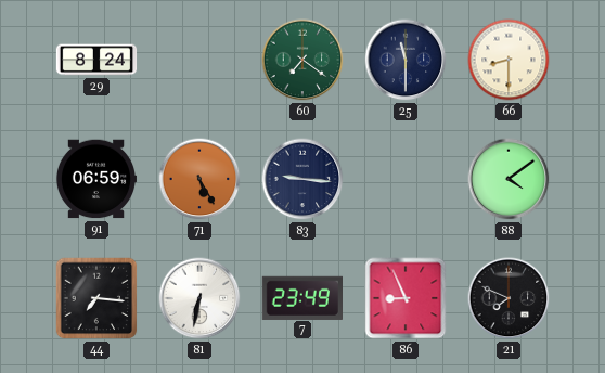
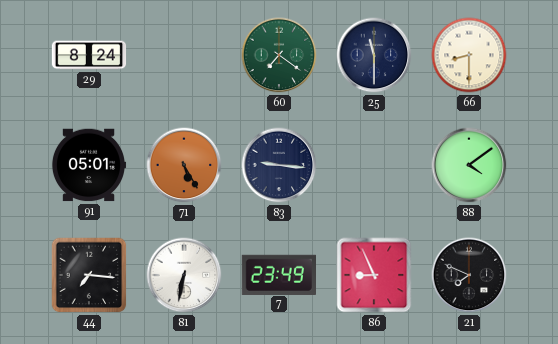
91: 06:59 -> 05:01 (89, 165)
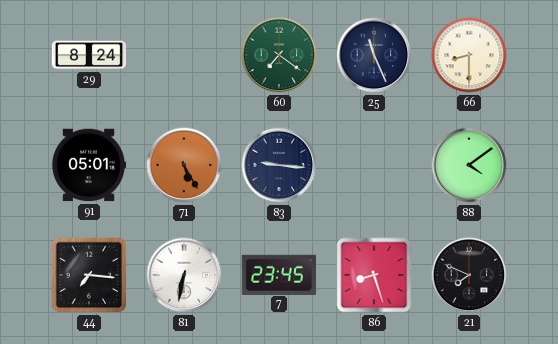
25: 11:30 -> 11:26 (374, 55)
7: 23:49 -> 23:45 (278, 274)
86: 8:56 -> 8:27 (374, 275)
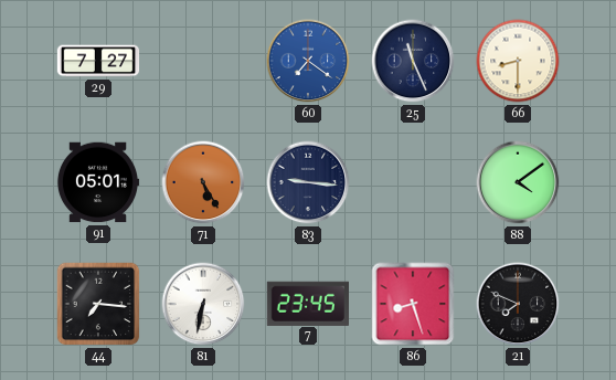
29: 8:24 -> 7:27 (98, 61)
60 dial: green -> blue (308, 61)
